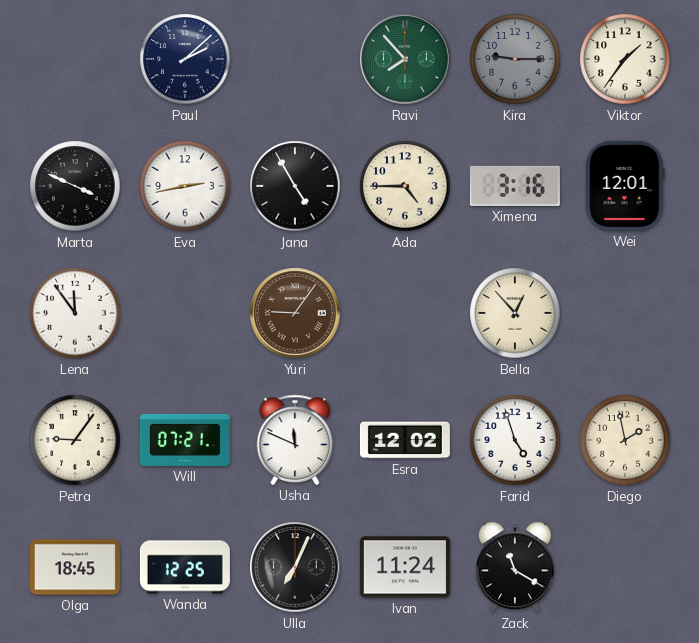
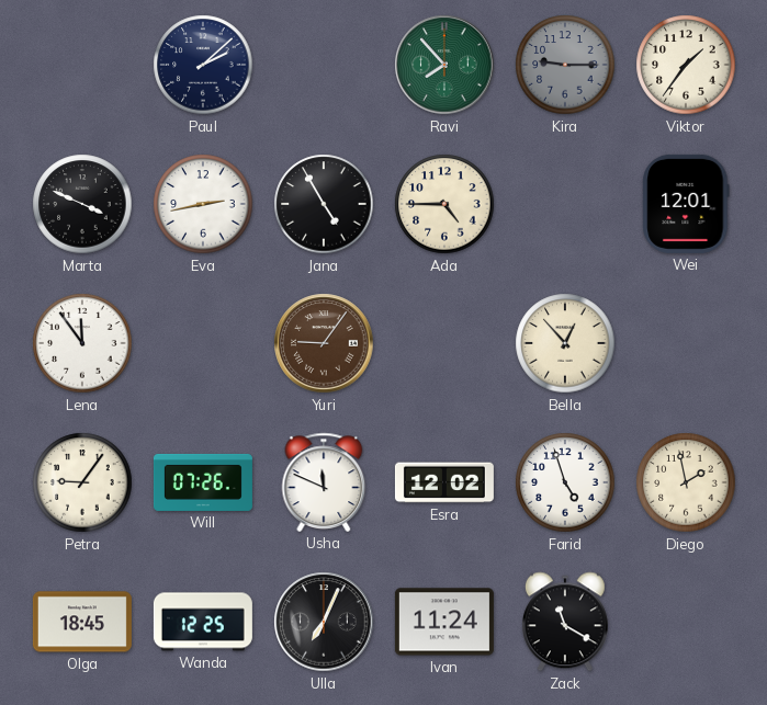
Ximena: 3:16 -> none (515, 186)
Will: 07:21 -> 07:26 (203, 482)
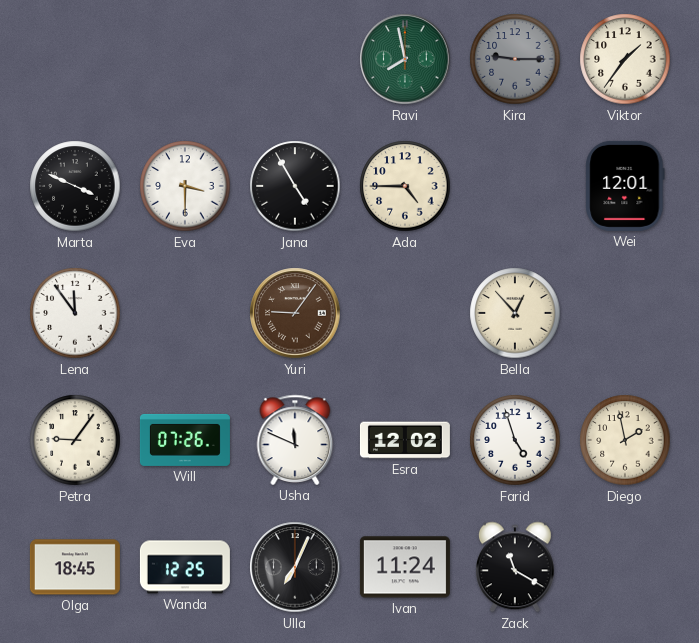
Paul: 2:08 -> none (203, 65)
Ravi: 7:53 -> 7:58 (405, 59)
Eva: 2:43 -> 3:30 (185, 186)
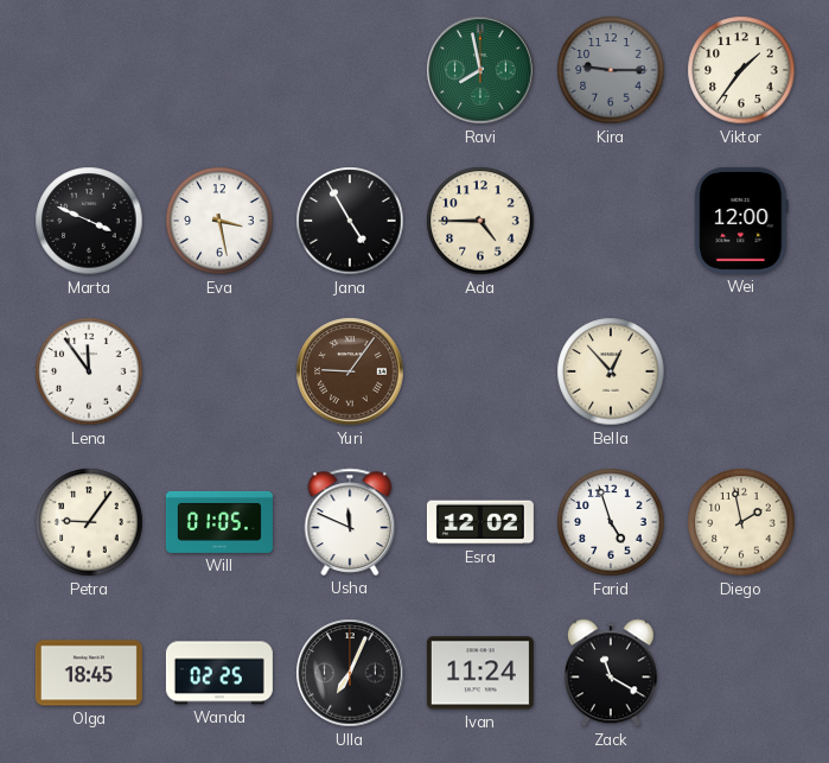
Eva: 3:30 -> 3:28 (219, 221)
Wei: 12:01 -> 12:00 (741, 221)
Will: 07:26 -> 01:05 (219, 522)
Wanda: 12:25 -> 02:25 (219, 673)
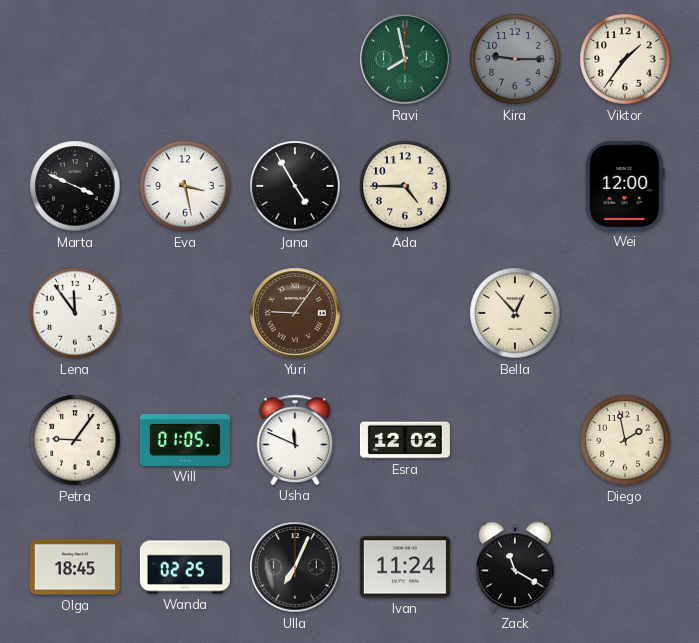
Farid: 4:57 -> none (611, 522)
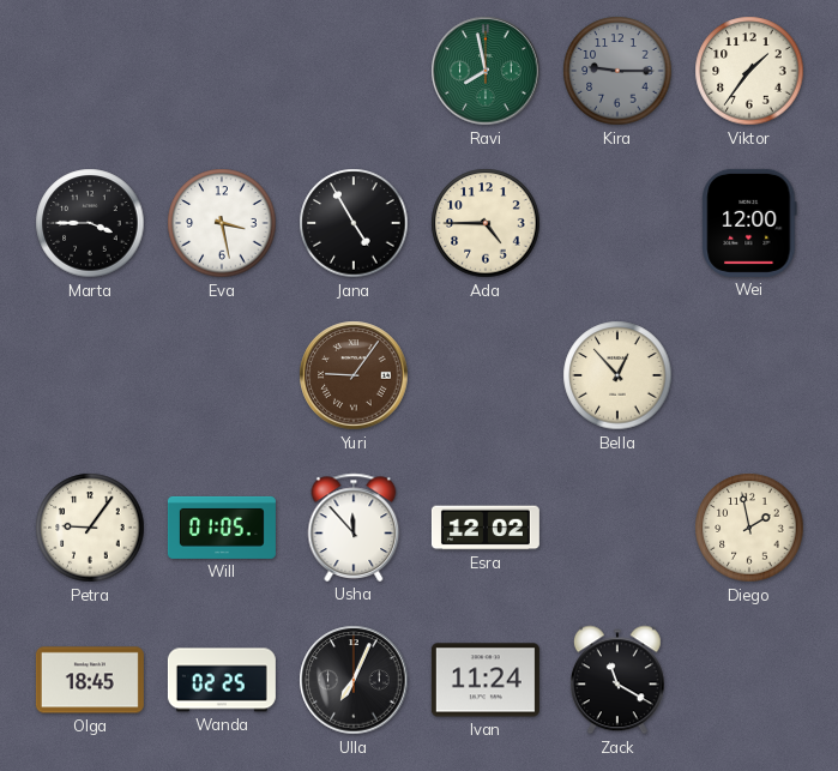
Marta: 3:49 -> 3:45 (90, 223)
Lena: 11:54 -> none (75, 313)
Usha: 11:49 -> 11:53 (354, 528)
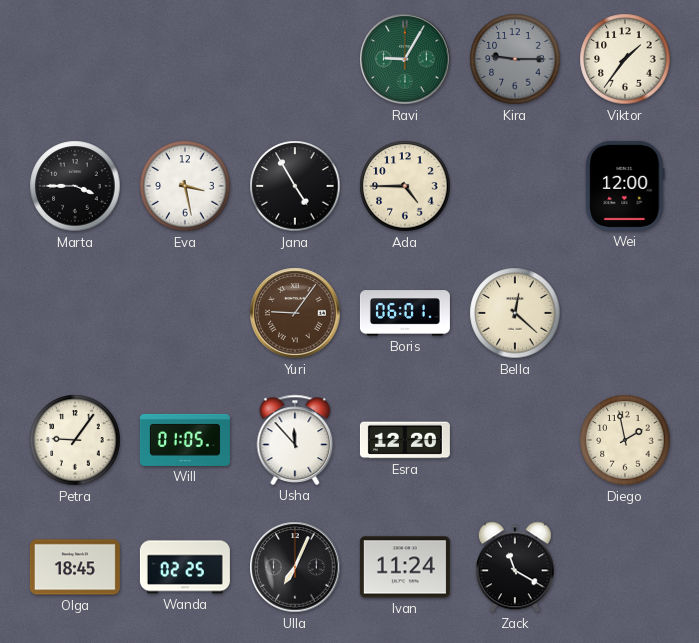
Ravi: 7:58 -> 9:05 (405, 59)
Boris: none -> 06:01 (405, 313)
Bella: 12:53 -> 12:22 (515, 313)
Esra: 12:02 -> 12:20 (405, 440)
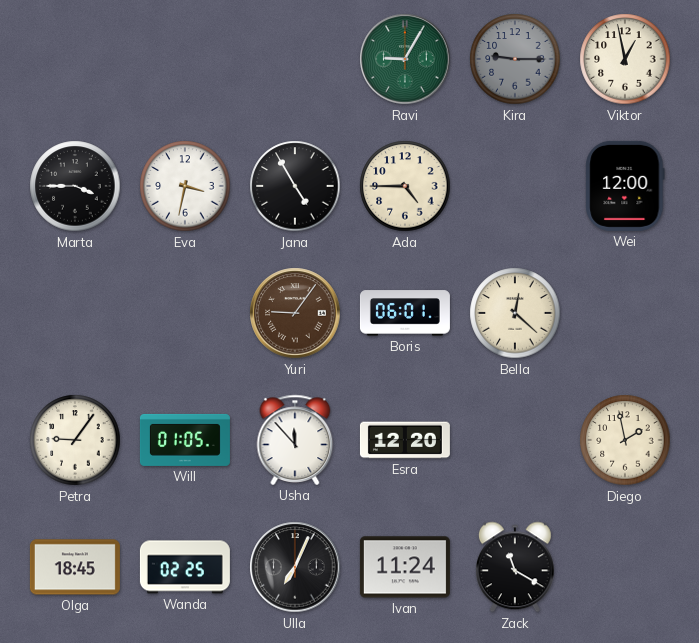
Viktor: 1:36 -> 12:58 (625, 59)
Eva: 3:28 -> 3:32 (185, 186)
